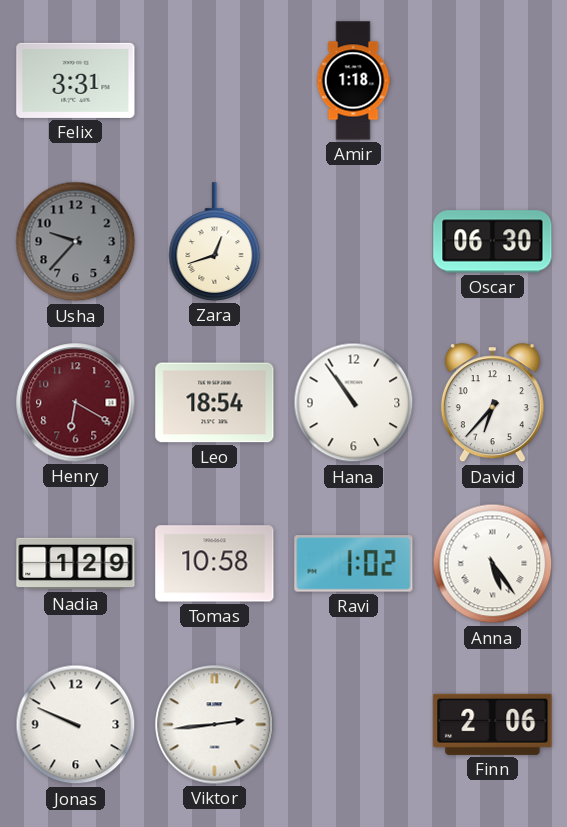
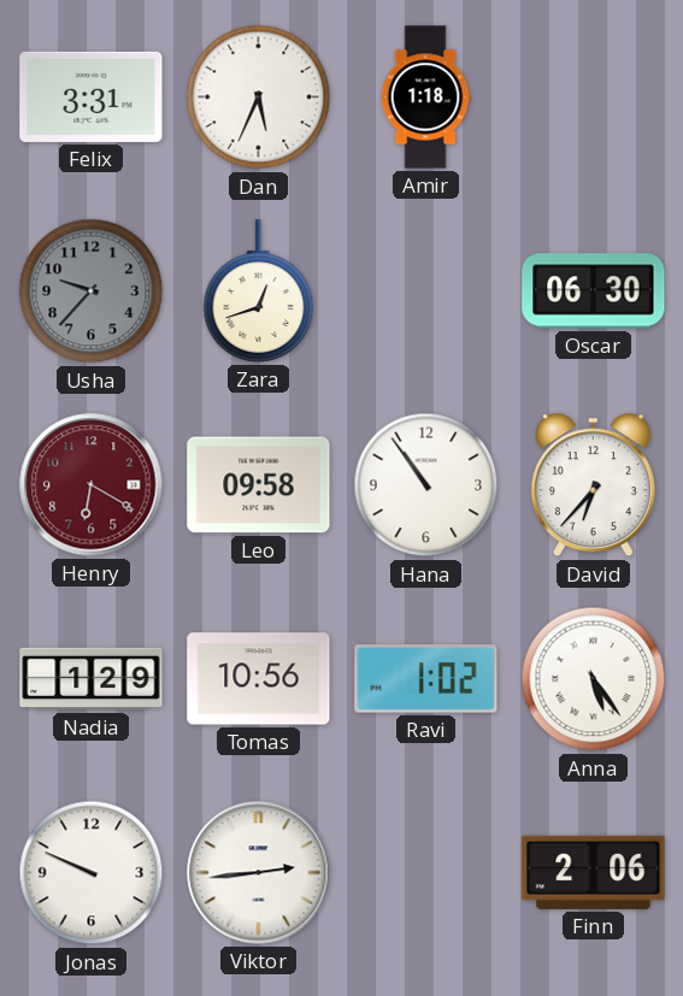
Dan: none -> 5:34 (259, 98)
Leo: 18:54 -> 09:58 (259, 485)
Tomas: 10:58 -> 10:56 (259, 679)
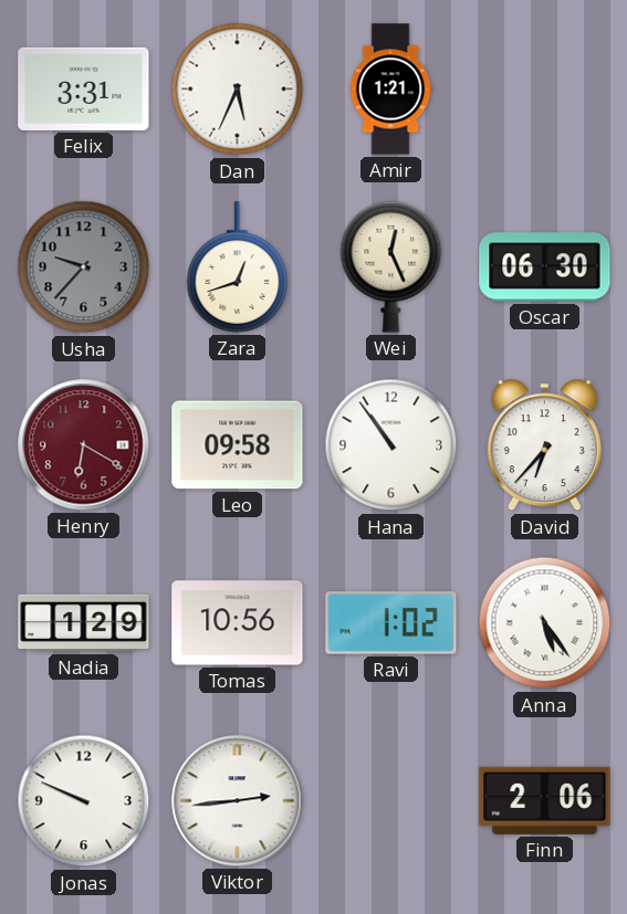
Amir: 1:18 -> 1:21 (390, 90)
Wei: none -> 12:26 (391, 266)
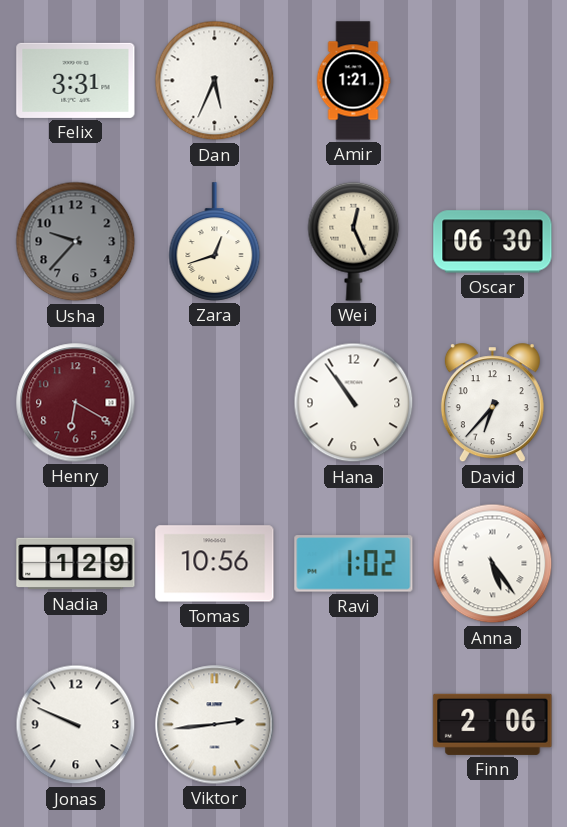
Leo: 09:58 -> none (238, 445)
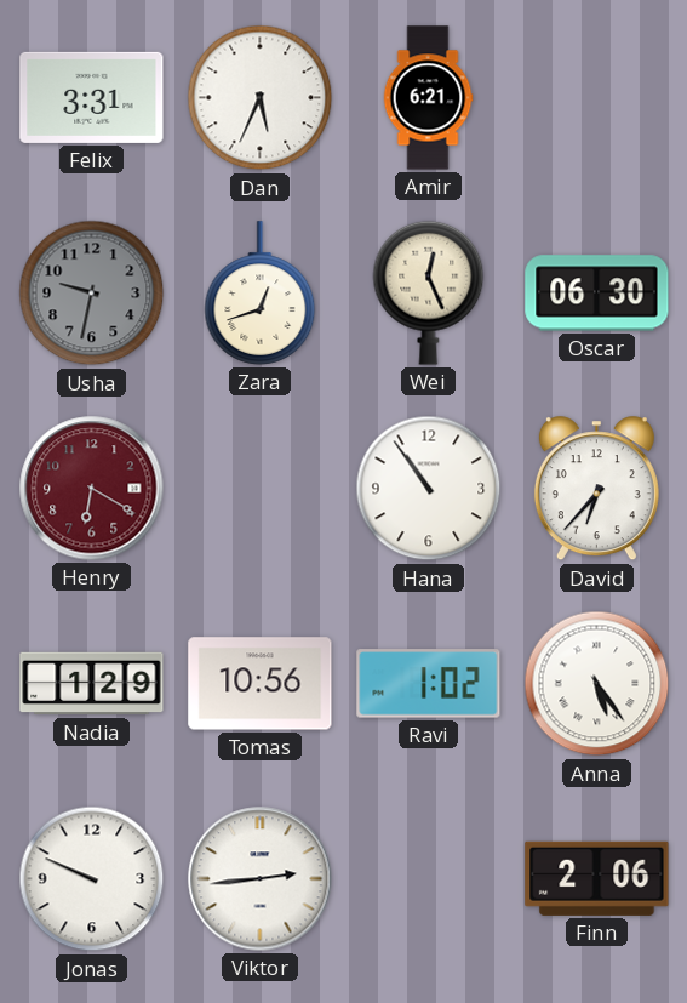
Amir: 1:21 -> 6:21 (428, 98)
Usha: 9:37 -> 9:32 (92, 294)
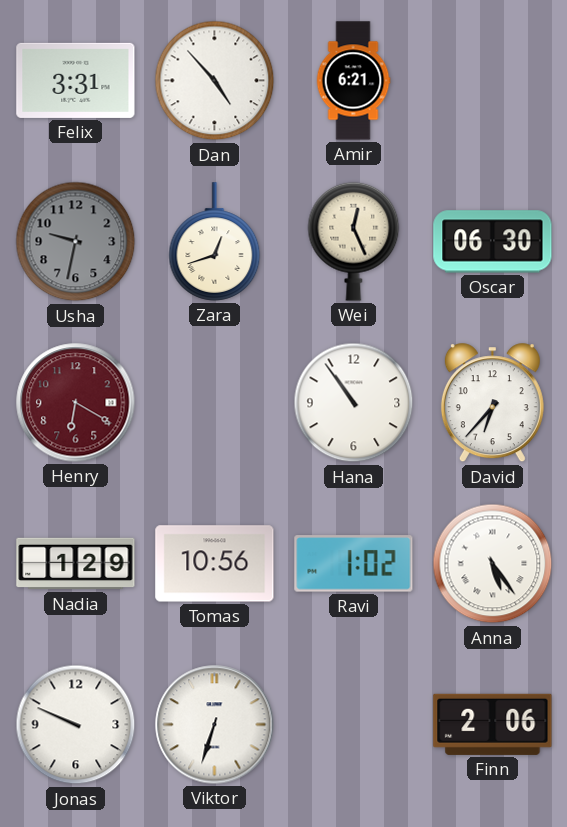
Dan: 5:34 -> 4:53 (215, 81)
Viktor: 2:44 -> 6:33 (215, 725)
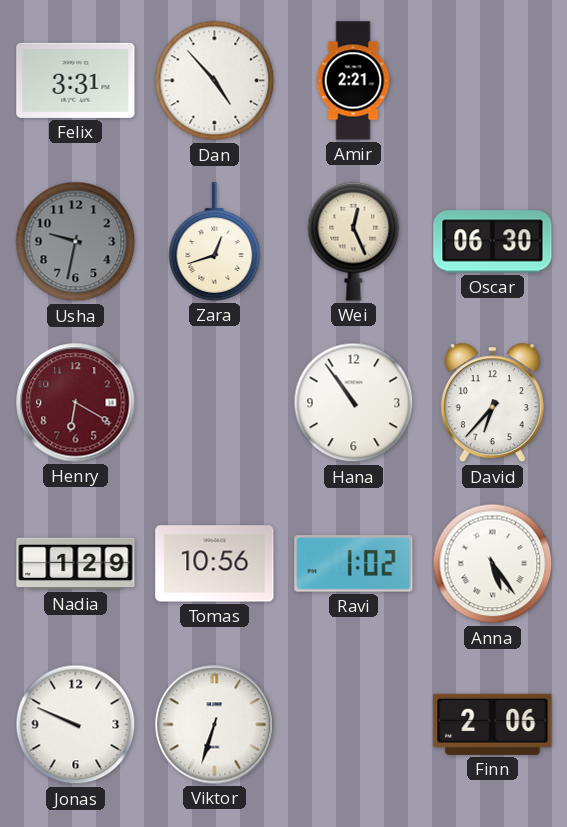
Amir: 6:21 -> 2:21 (353, 81)
